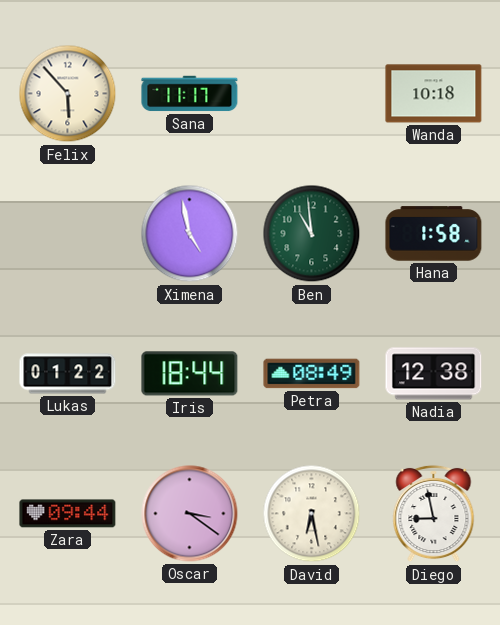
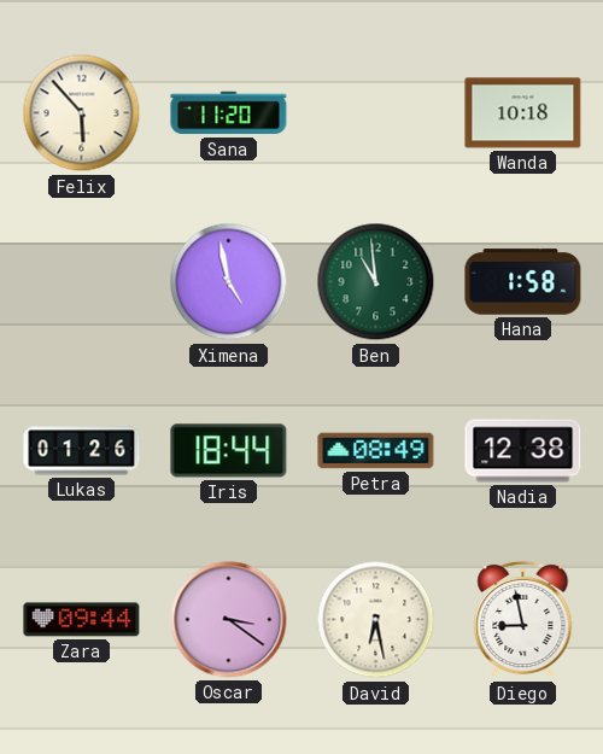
Sana: 11:17 -> 11:20 (229, 113)
Lukas: 01:22 -> 01:26 (82, 451)
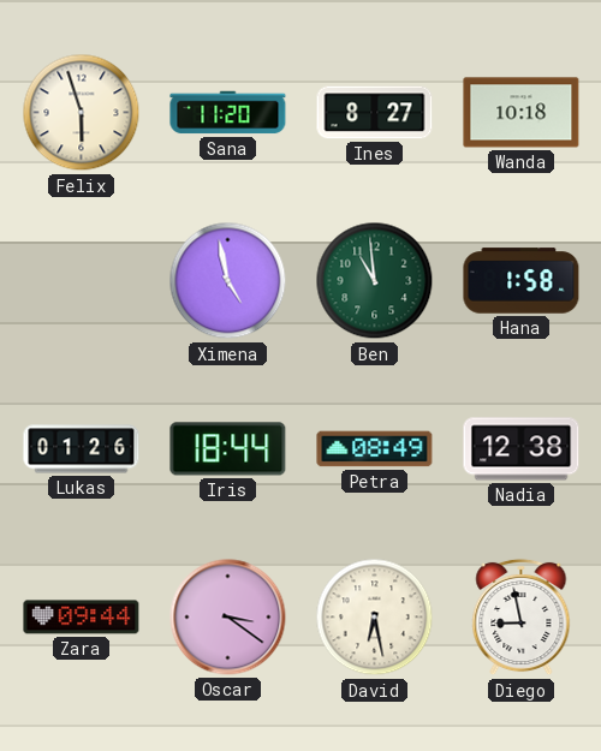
Felix: 5:53 -> 5:57 (82, 113)
Ines: none -> 8:27 (375, 113)
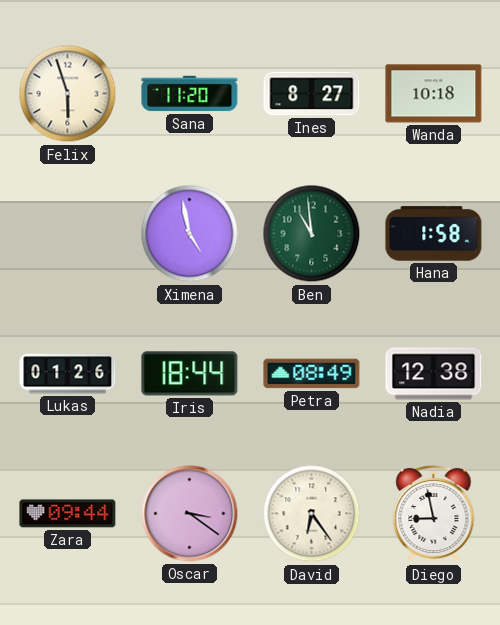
David: 6:28 -> 6:24 (312, 514)
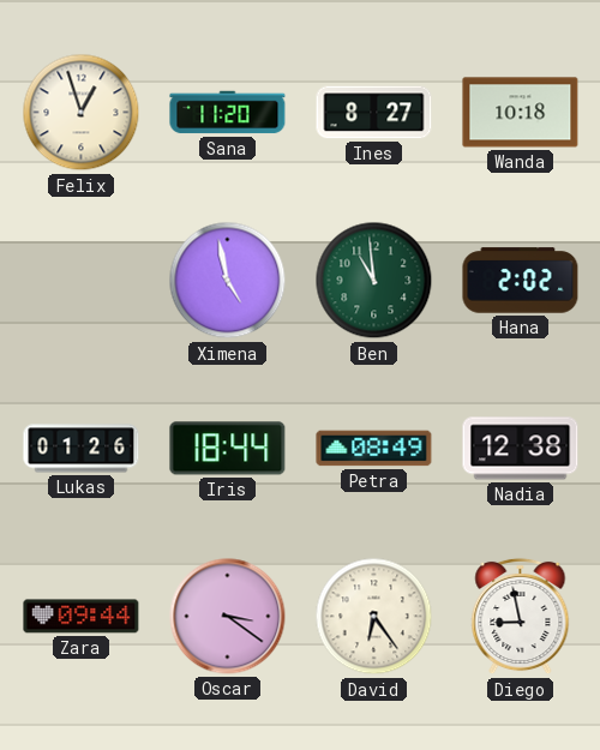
Felix: 5:57 -> 12:57 (82, 113)
Hana: 1:58 -> 2:02 (521, 281)
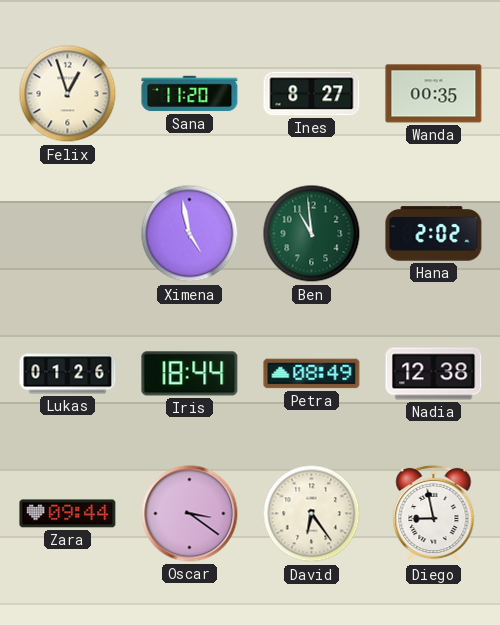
Wanda: 10:18 -> 00:35 (434, 94)
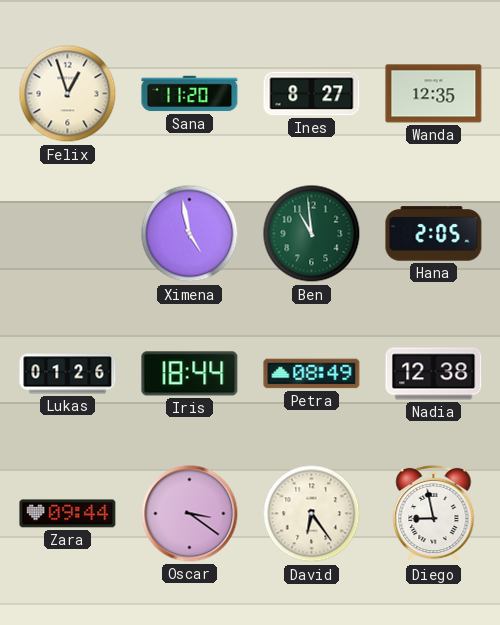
Wanda: 00:35 -> 12:35 (434, 94)
Hana: 2:02 -> 2:05 (434, 234)
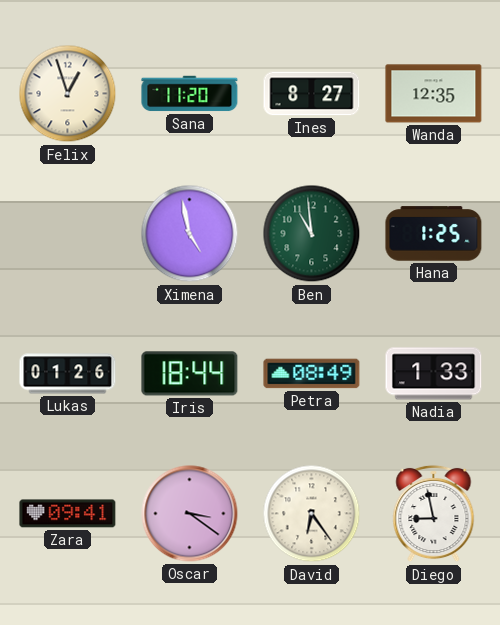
Hana: 2:05 -> 1:25 (434, 234)
Nadia: 12:38 -> 1:33 (434, 374)
Zara: 09:44 -> 09:41 (68, 514)
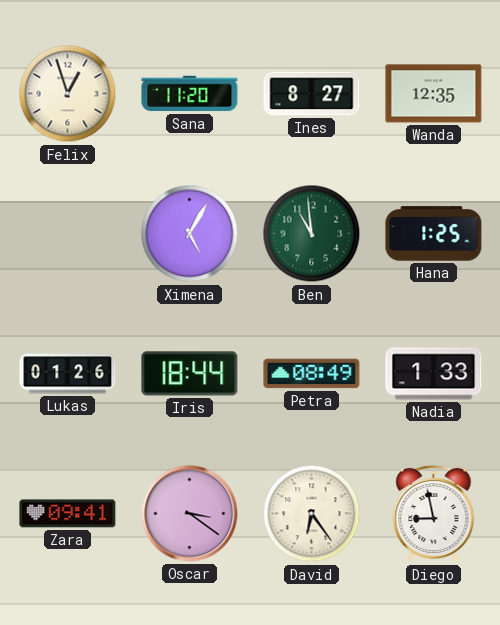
Ximena: 4:58 -> 5:05 (190, 234)
